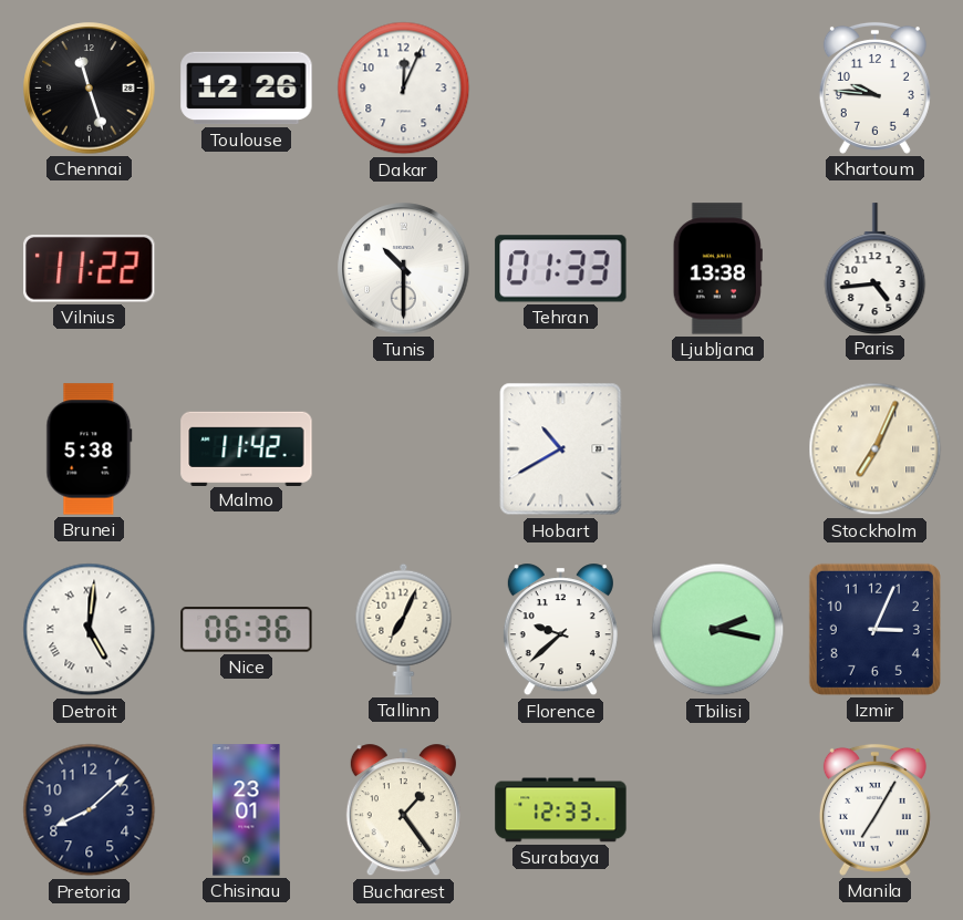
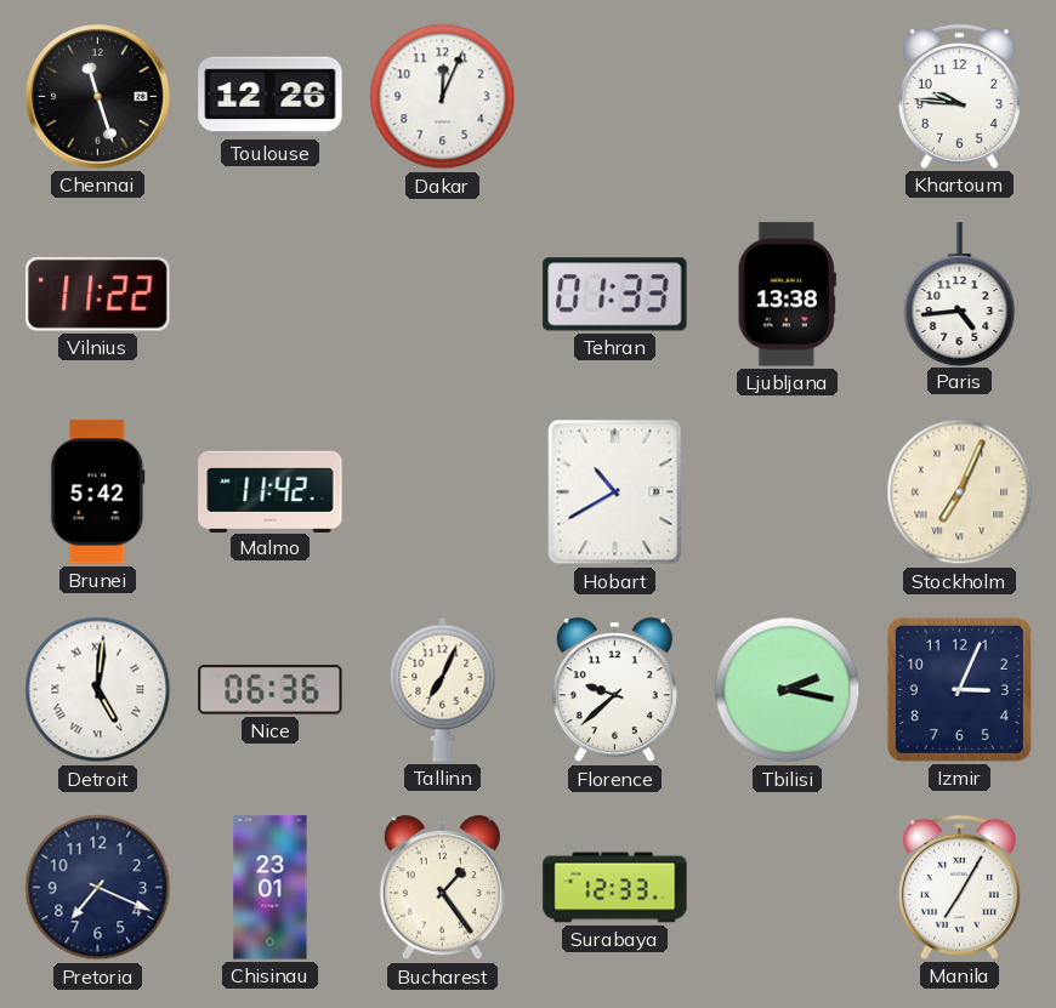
Tunis: 10:30 -> none (404, 269)
Brunei: 5:38 -> 5:42 (98, 492)
Pretoria: 8:08 -> 7:19 (98, 888)
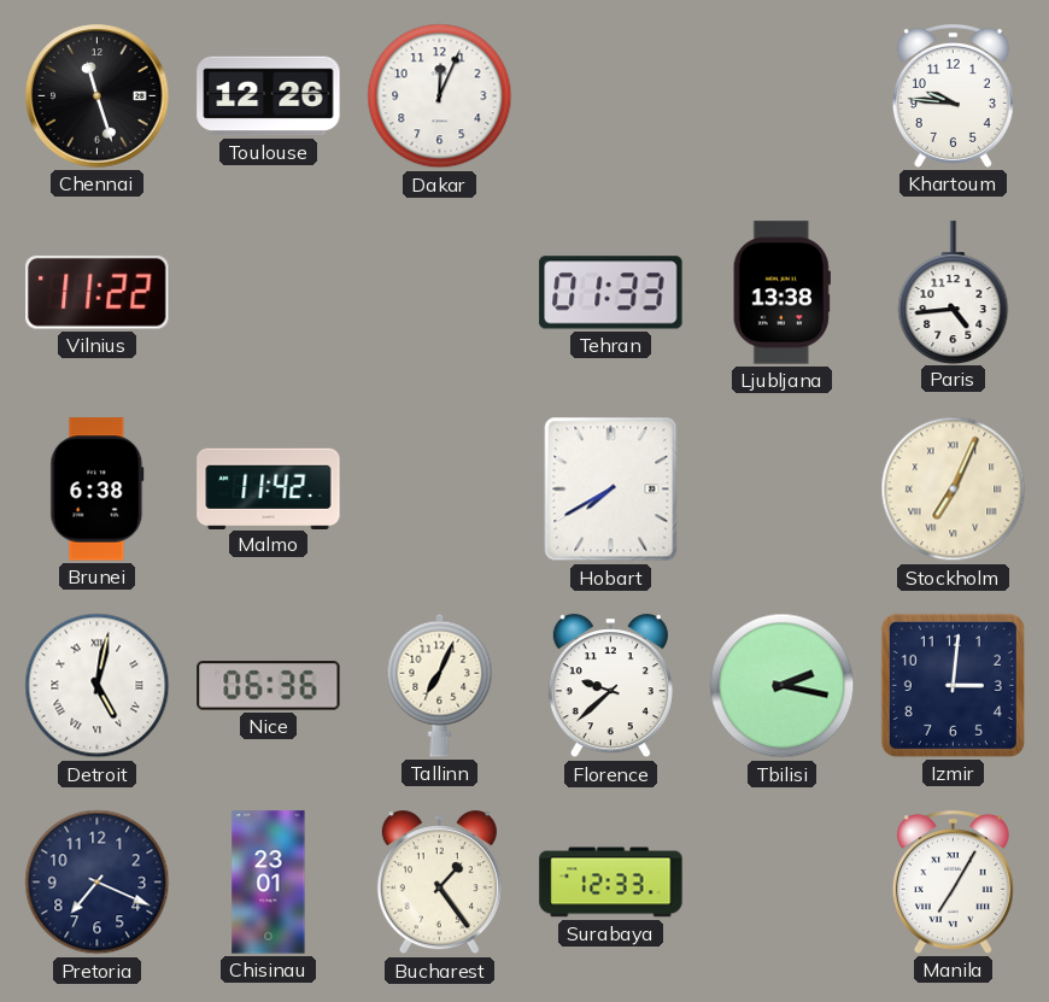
Brunei: 5:42 -> 6:38 (98, 490)
Hobart: 10:40 -> 7:40 (611, 490)
Detroit: 5:01 -> 5:02 (98, 686)
Izmir: 3:04 -> 3:01 (953, 685)
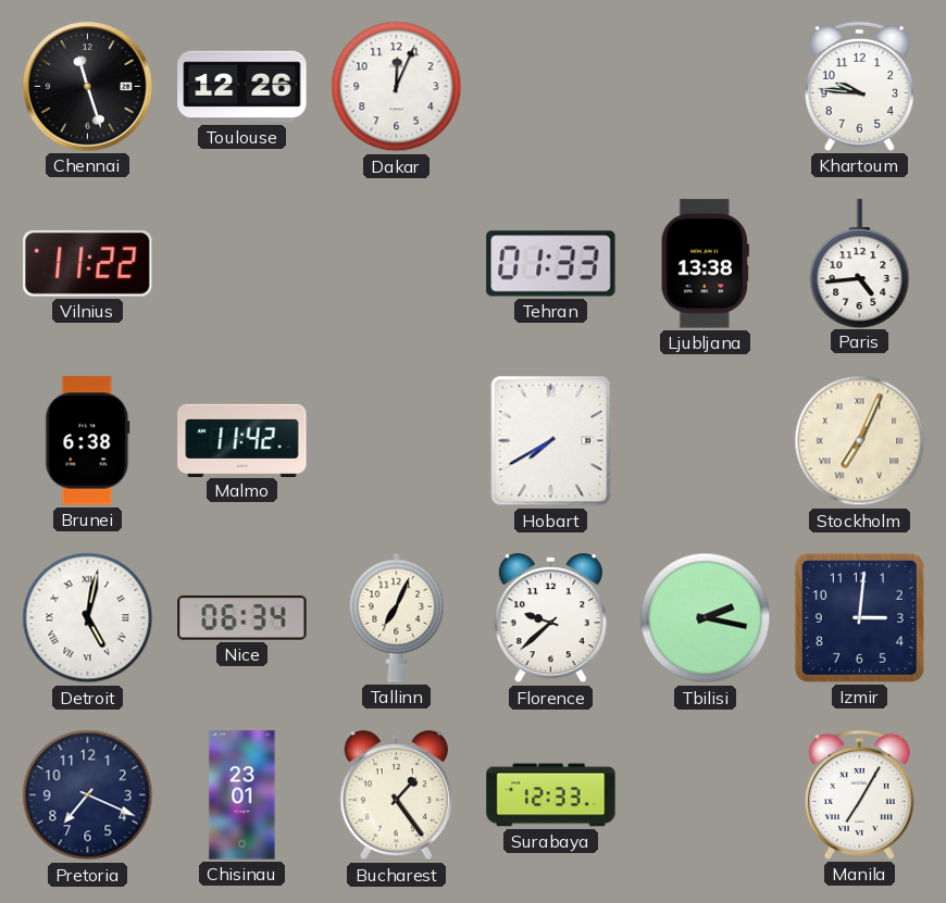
Nice: 06:36 -> 06:34 (242, 618)
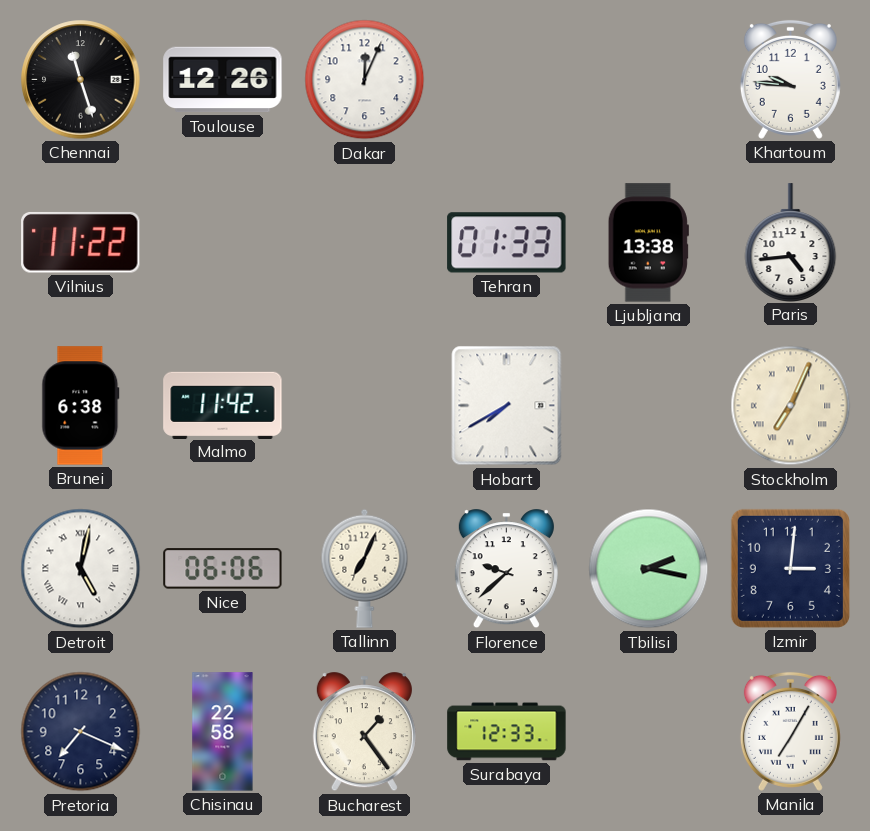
Nice: 06:34 -> 06:06 (223, 569)
Chisinau: 23:01 -> 22:58 (223, 732)
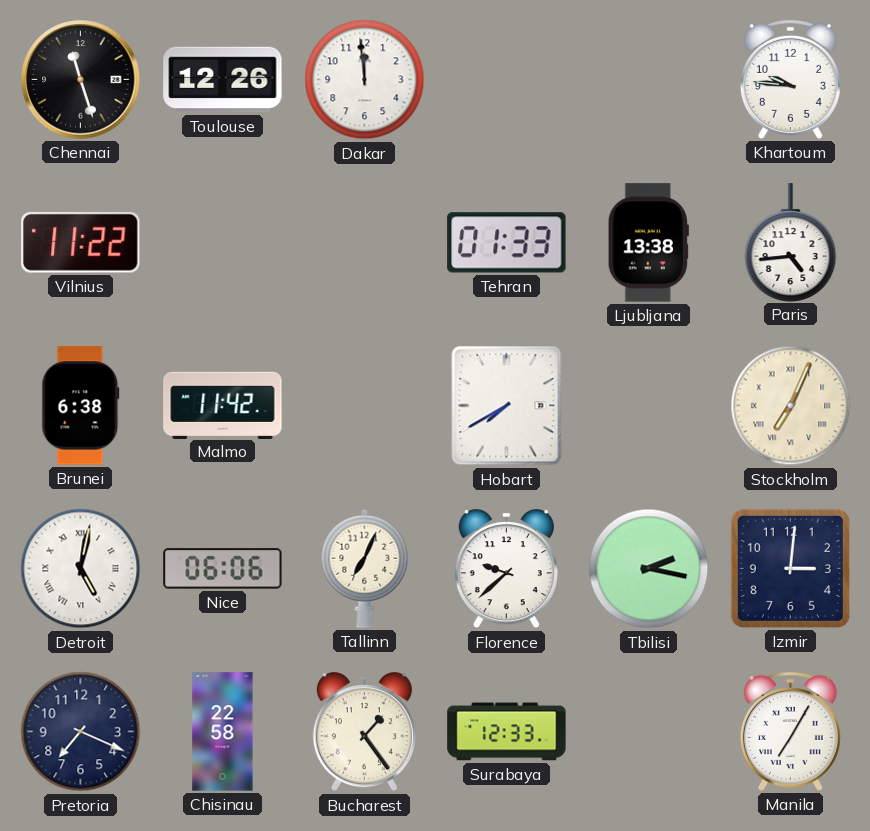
Dakar: 12:04 -> 11:59 (365, 80)
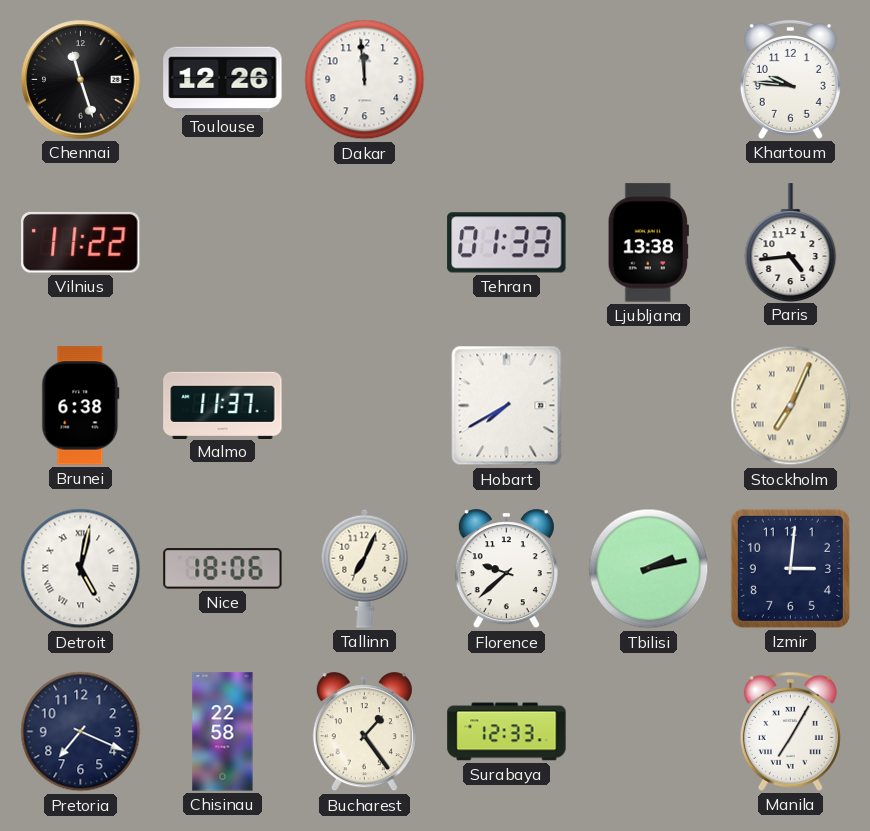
Malmo: 11:42 -> 11:37 (223, 405)
Nice: 06:06 -> 18:06 (223, 569)
Tbilisi: 2:17 -> 2:13 (649, 569)
